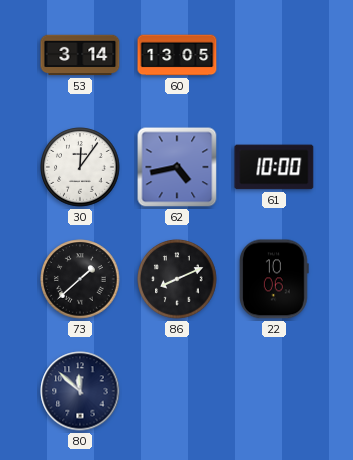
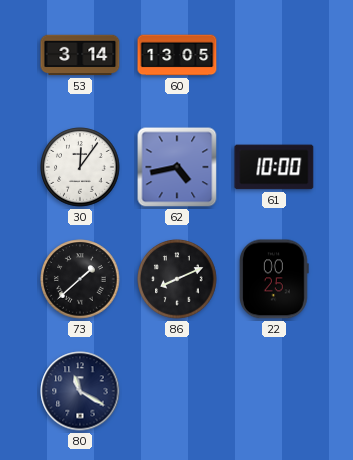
22: 10:06 -> 00:25 (274, 279)
80: 11:52 -> 11:20 (80, 391)
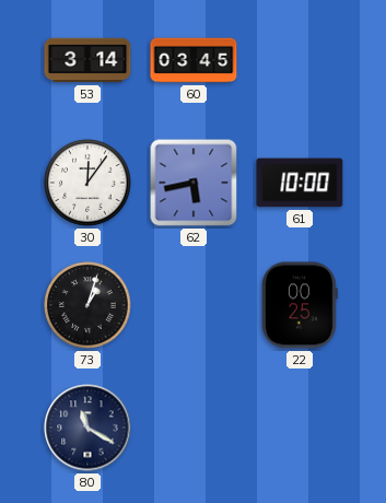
60: 13:05 -> 03:45 (194, 60)
62: 4:43 -> 5:43 (194, 183)
73: 1:38 -> 1:03 (87, 305)
86: 8:11 -> none (177, 279)
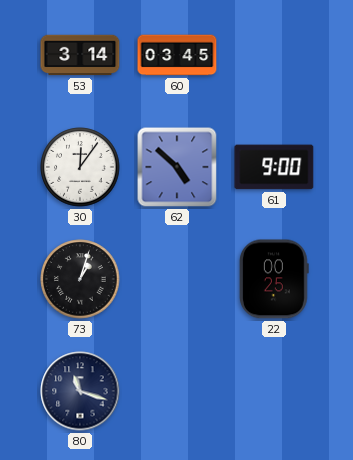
62: 5:43 -> 4:52 (177, 167)
61: 10:00 -> 9:00 (274, 167)
80: 11:20 -> 11:18 (80, 391)
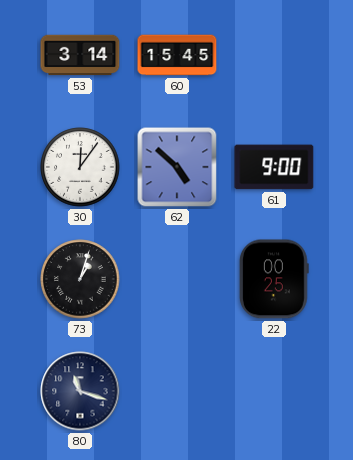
60: 03:45 -> 15:45 (177, 55)
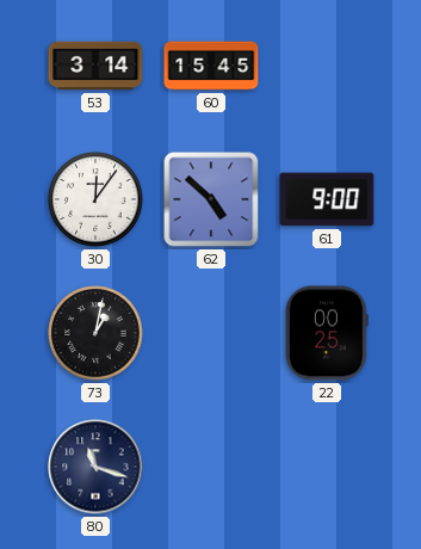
73: 1:03 -> 1:02 (95, 333)
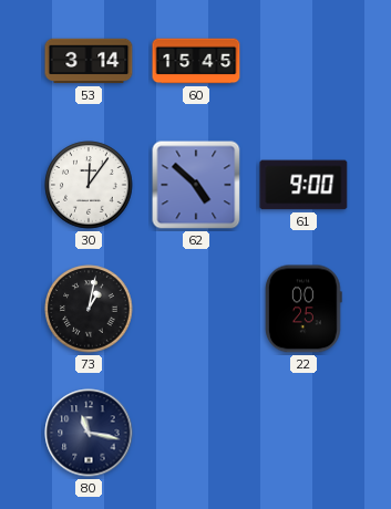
80: 11:18 -> 11:17 (89, 433)
